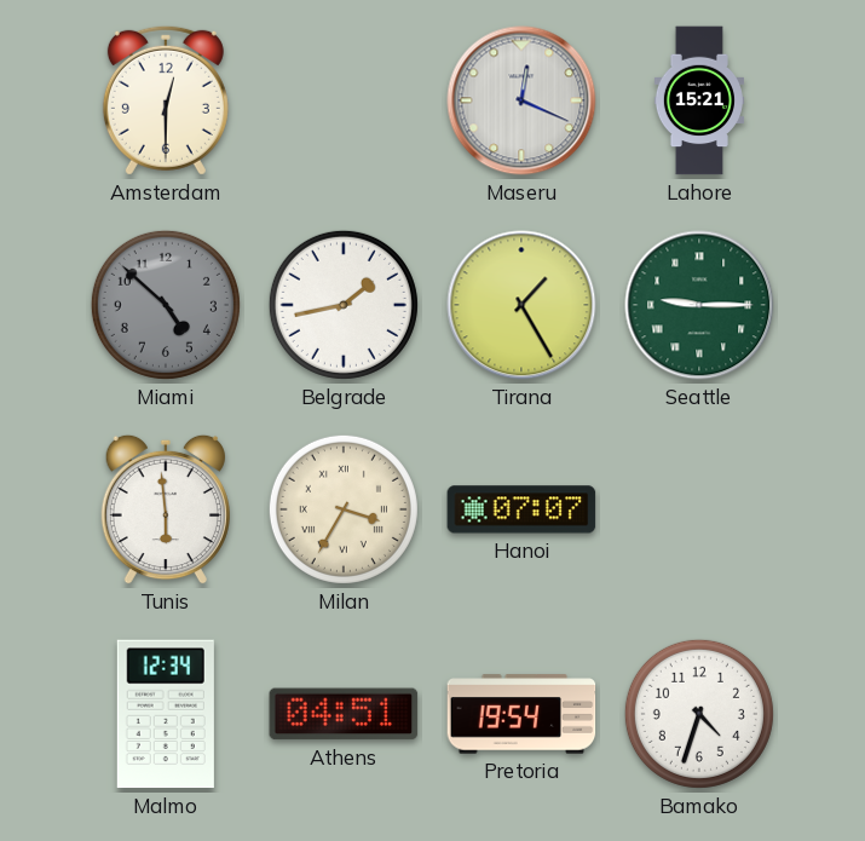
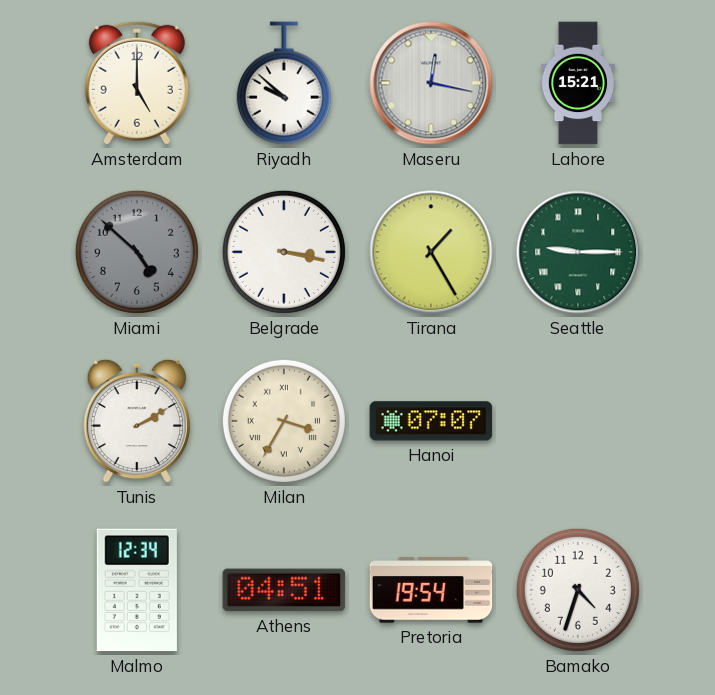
Amsterdam: 12:30 -> 5:00 (137, 83)
Riyadh: none -> 9:52 (284, 83)
Maseru: 12:19 -> 12:17 (431, 83)
Belgrade: 1:43 -> 3:17 (284, 252)
Tunis: 5:59 -> 2:10 (137, 421)
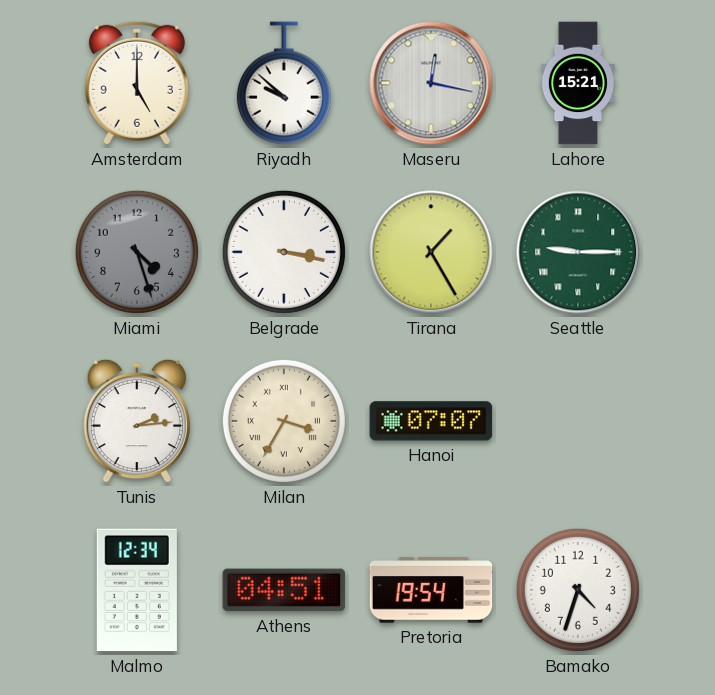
Miami: 4:52 -> 4:27 (137, 252)
Tunis: 2:10 -> 2:14 (137, 421)
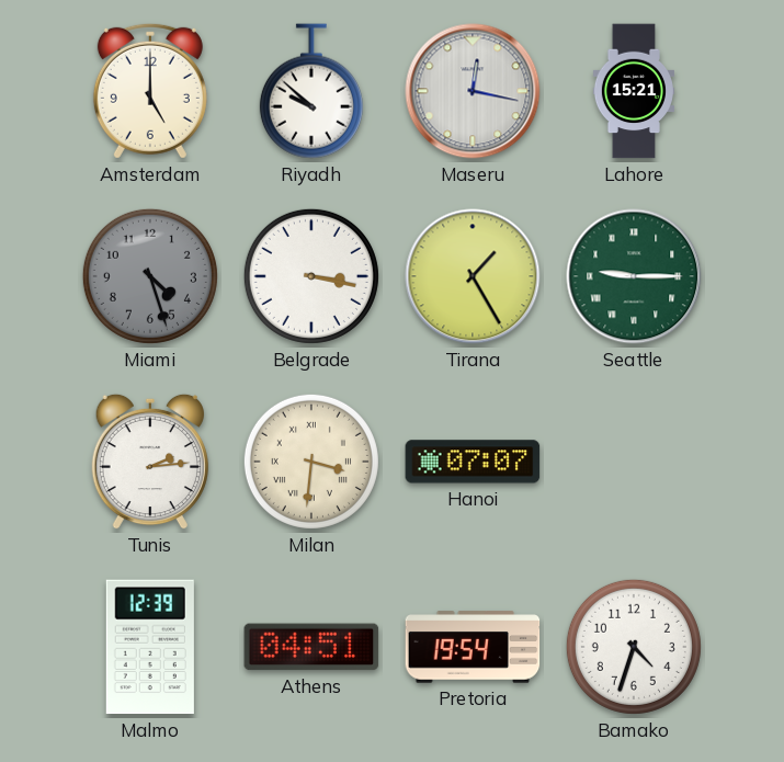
Milan: 3:35 -> 3:31 (311, 462)
Malmo: 12:34 -> 12:39 (150, 647)
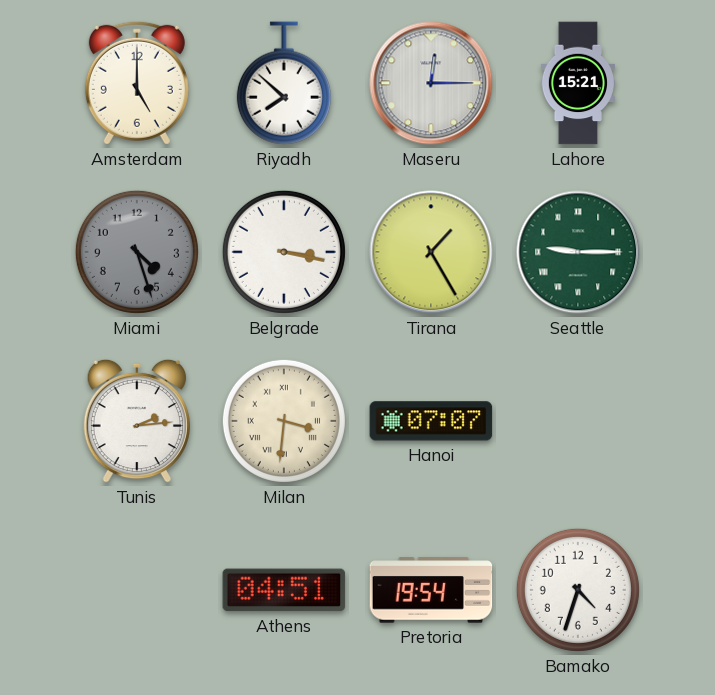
Riyadh: 9:52 -> 7:52 (284, 83)
Maseru: 12:17 -> 12:15 (431, 83)
Malmo: 12:39 -> none (150, 647)
